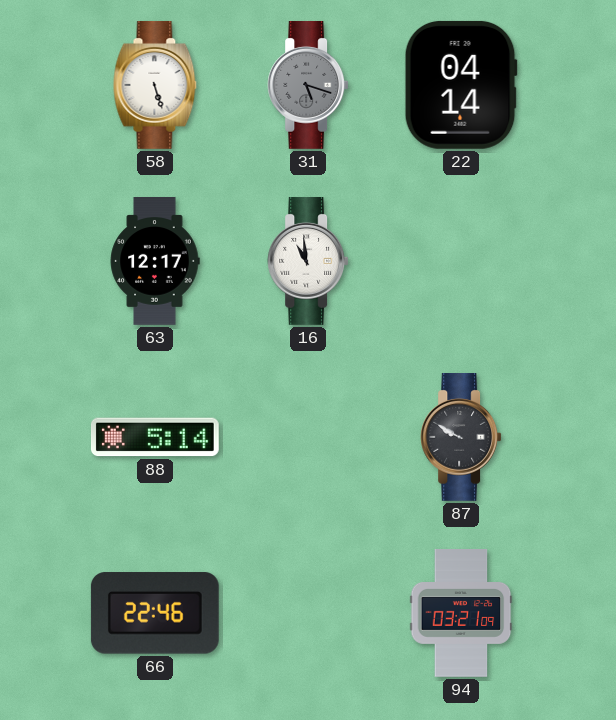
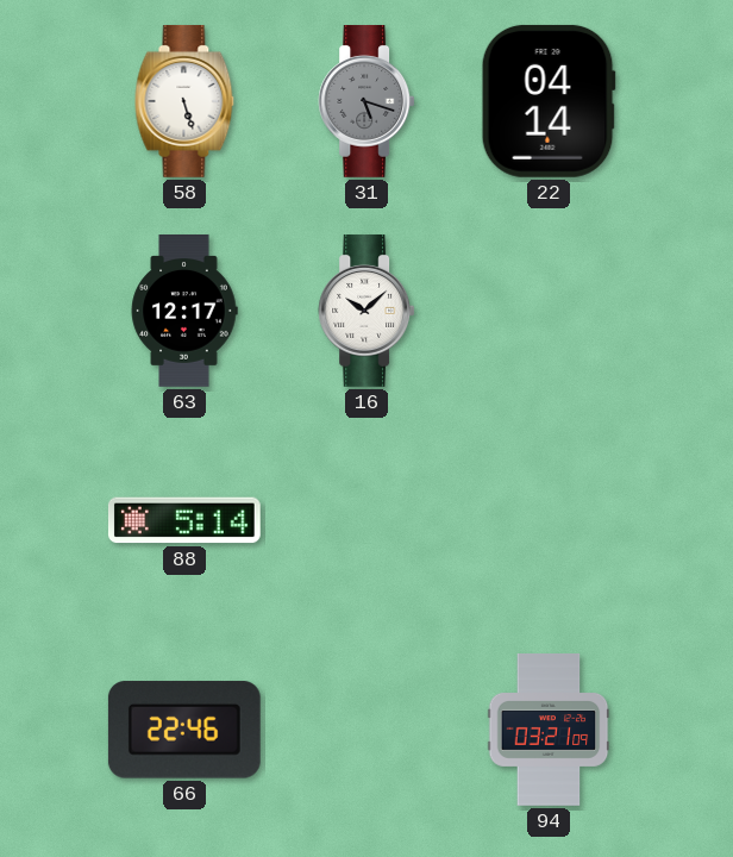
16: 10:59 -> 10:08 (366, 312)
87: 9:50 -> none (461, 438)
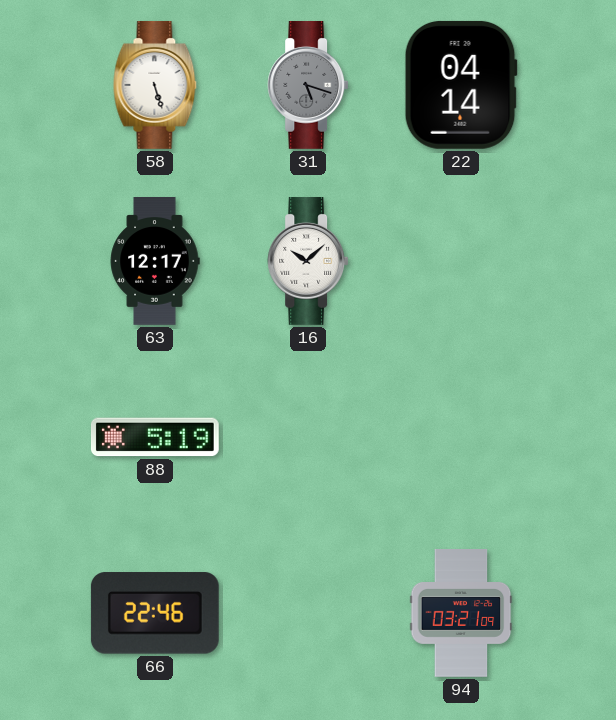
88: 5:14 -> 5:19 (155, 437)
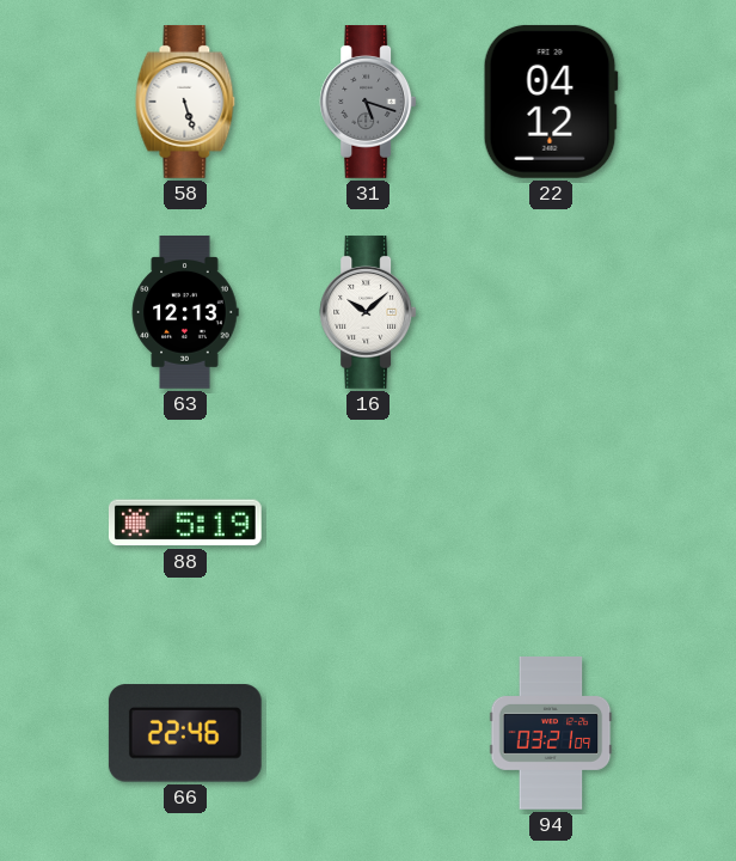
22: 04:14 -> 04:12 (551, 102)
63: 12:17 -> 12:13 (185, 313)
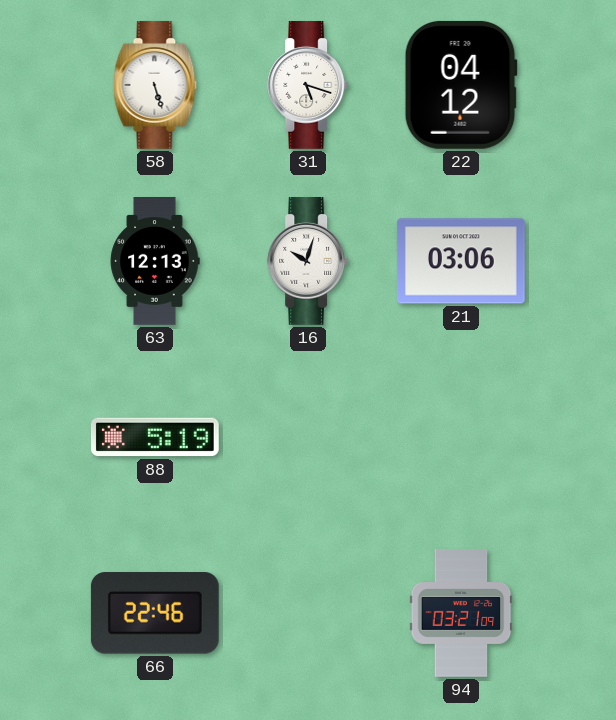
31 dial: grey -> white (308, 86)
16: 10:08 -> 10:03 (308, 262)
21: none -> 03:06 (461, 261)
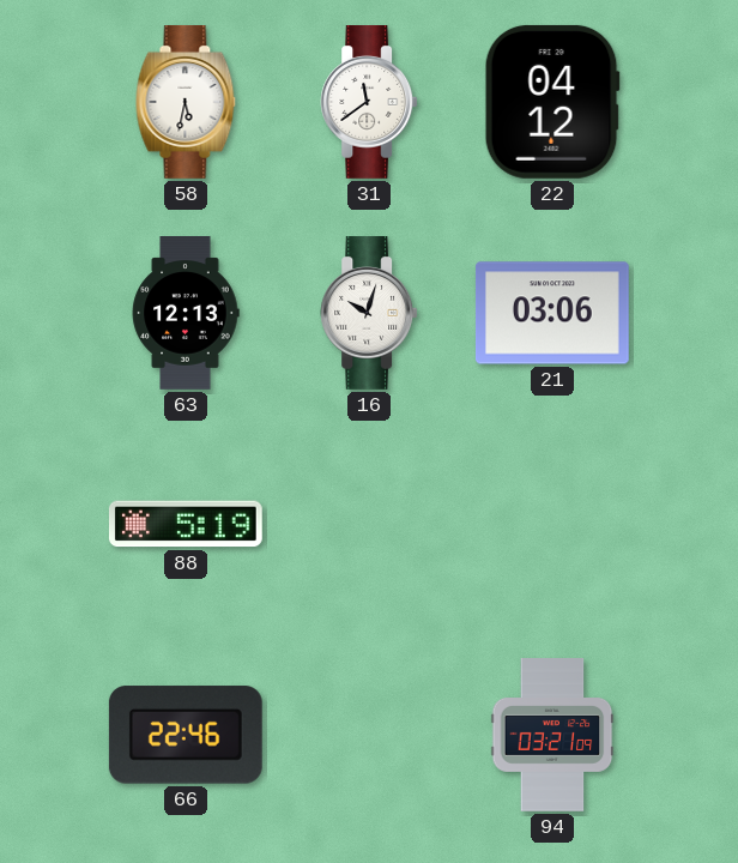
58: 5:27 -> 5:32 (186, 103)
31: 5:18 -> 11:39 (369, 103)
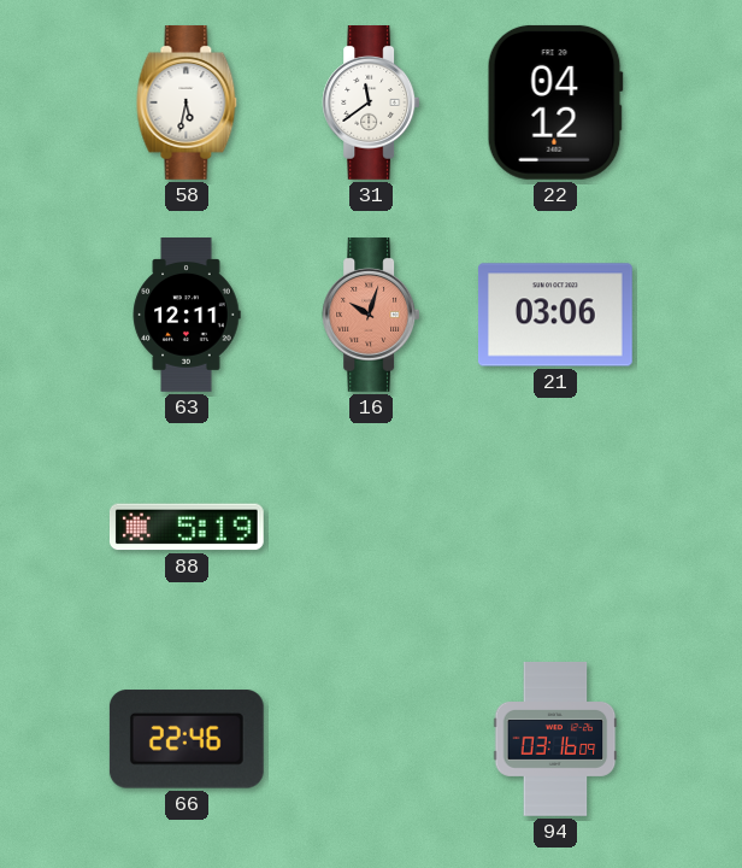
63: 12:13 -> 12:11 (187, 316)
16 dial: white -> salmon (371, 316)
94: 03:21 -> 03:16 (555, 740)
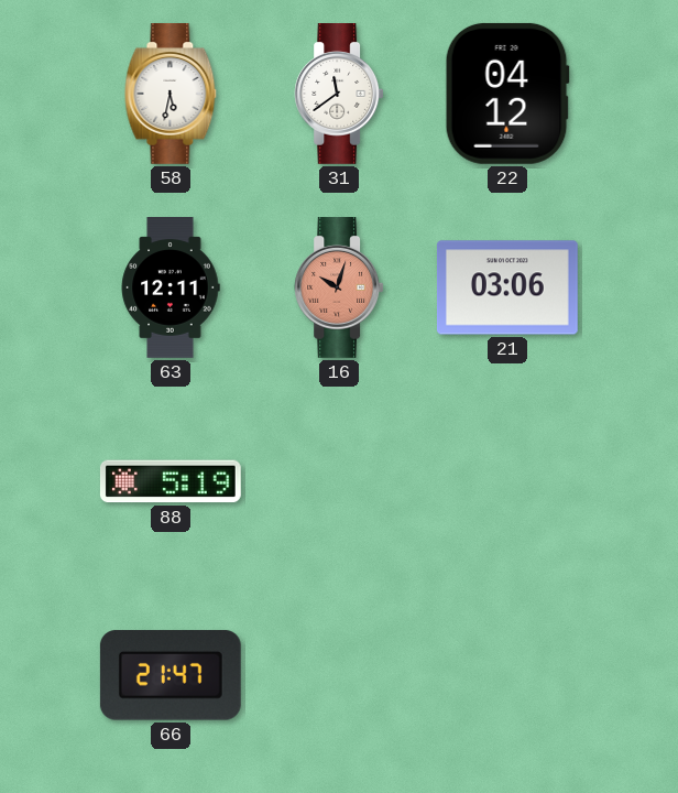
66: 22:46 -> 21:47 (171, 675)
94: 03:16 -> none (555, 740)
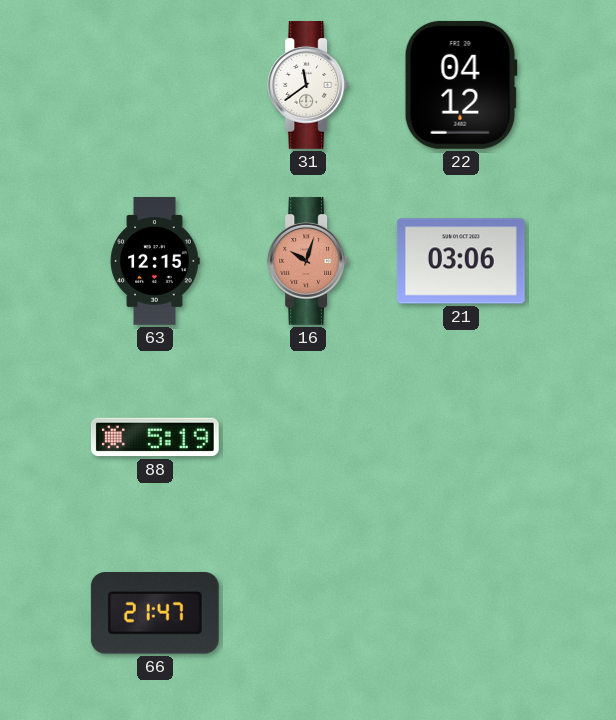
58: 5:32 -> none (171, 95)
63: 12:11 -> 12:15 (155, 262)
